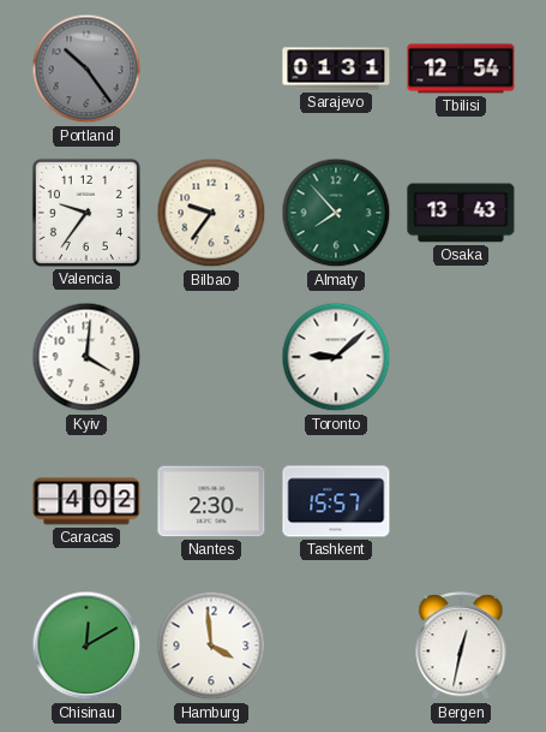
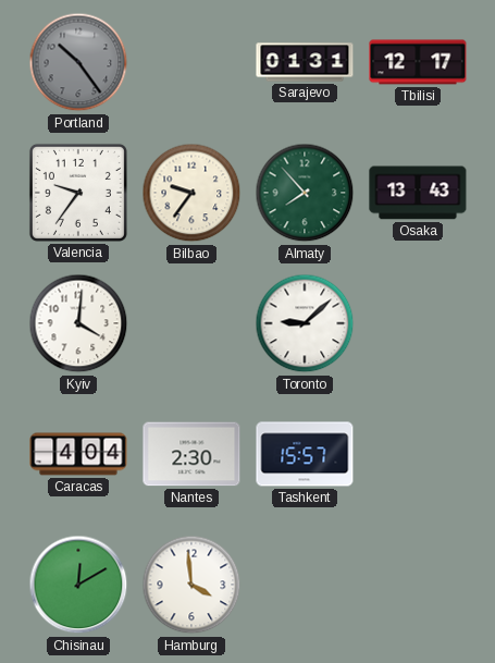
Tbilisi: 12:54 -> 12:17 (418, 62)
Caracas: 4:02 -> 4:04 (78, 454)
Bergen: 12:32 -> none (461, 647)
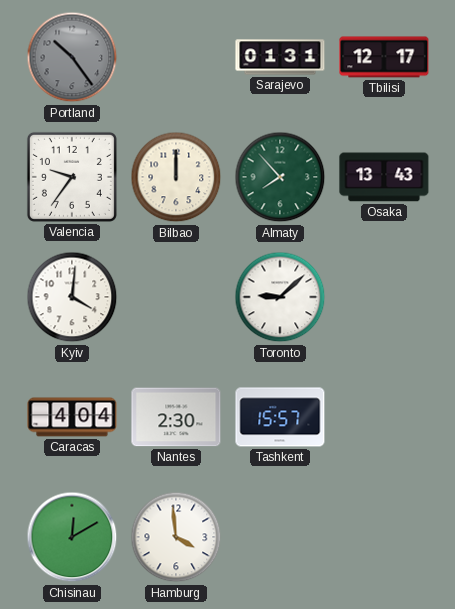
Bilbao: 9:36 -> 12:00 (176, 177)
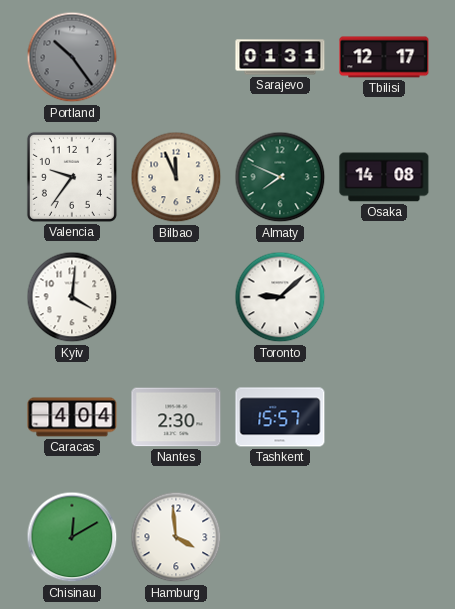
Bilbao: 12:00 -> 11:56 (176, 177)
Almaty: 7:53 -> 7:49 (280, 177)
Osaka: 13:43 -> 14:08 (384, 177)
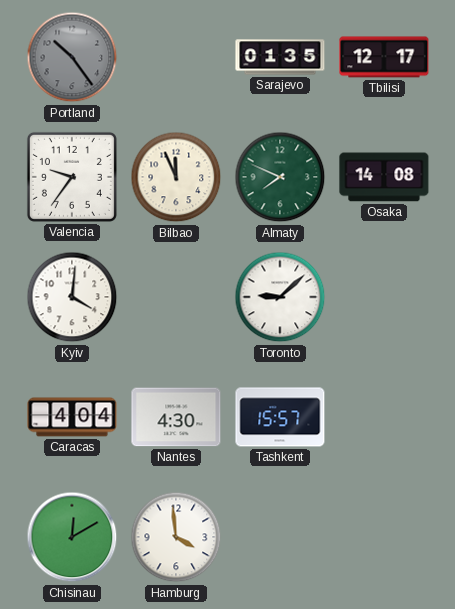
Sarajevo: 01:31 -> 01:35 (280, 57)
Nantes: 2:30 -> 4:30 (176, 417)
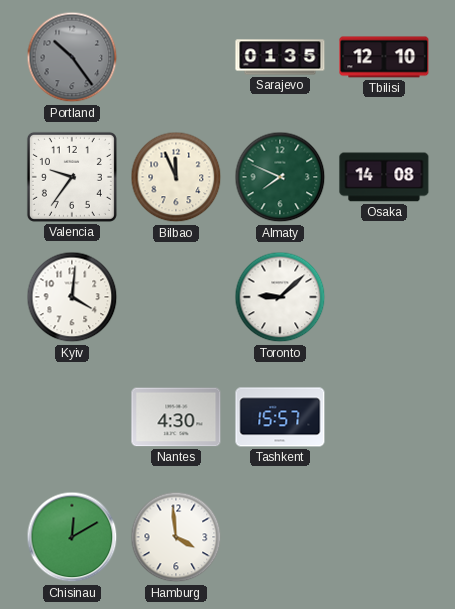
Tbilisi: 12:17 -> 12:10 (384, 57)
Caracas: 4:04 -> none (72, 417)
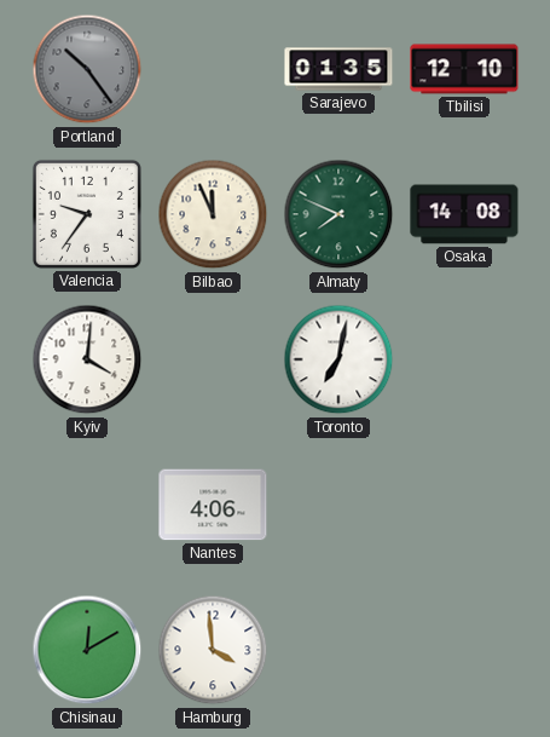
Toronto: 9:08 -> 7:02 (338, 359)
Nantes: 4:30 -> 4:06 (213, 505)
Tashkent: 15:57 -> none (280, 417)
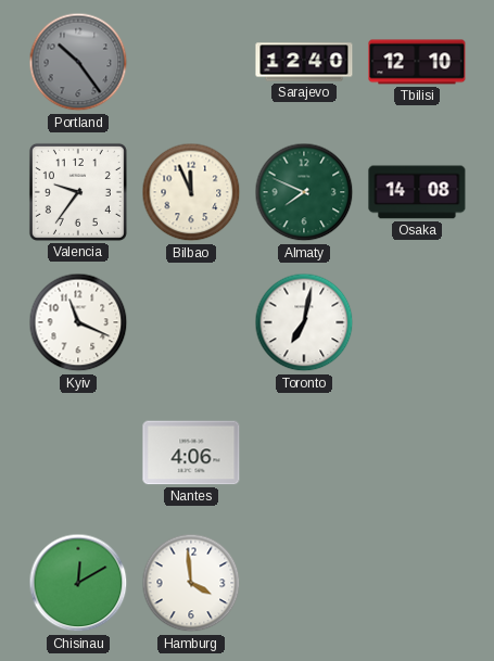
Sarajevo: 01:35 -> 12:40 (304, 62)
Kyiv: 4:01 -> 11:19 (78, 322)
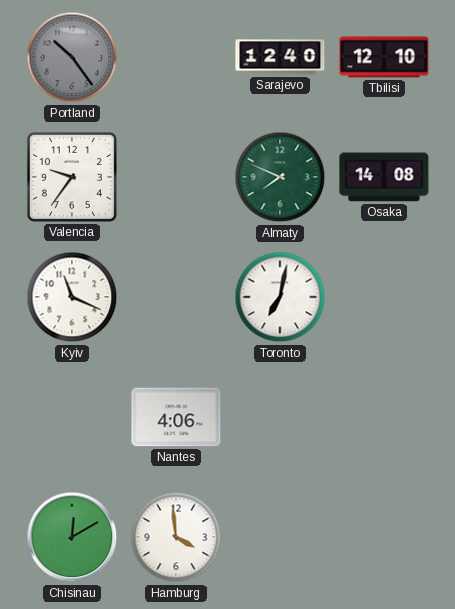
Bilbao: 11:56 -> none (191, 192)
